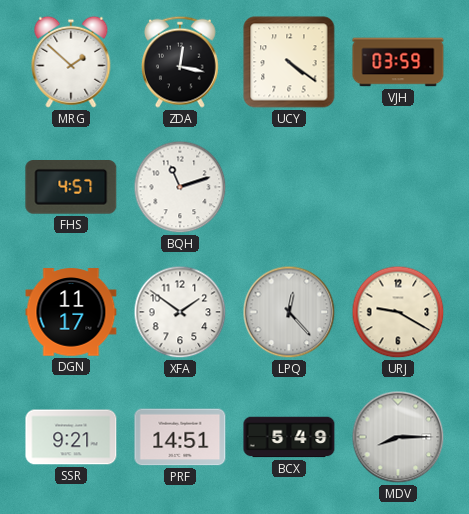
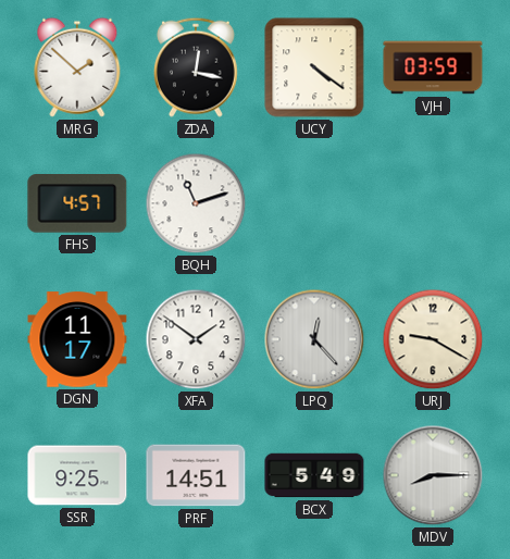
SSR: 9:21 -> 9:25 (77, 475)
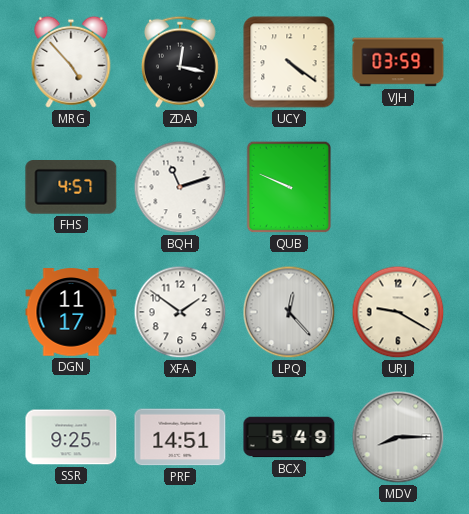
MRG: 1:52 -> 4:53 (71, 62)
QUB: none -> 9:49 (289, 187)
